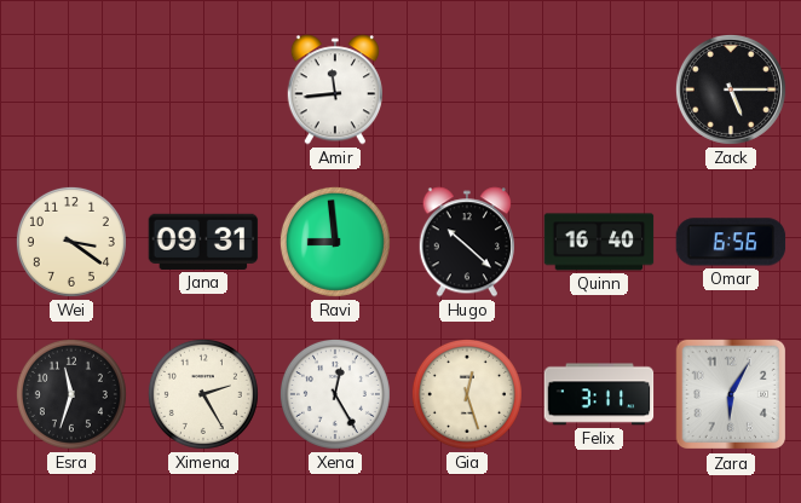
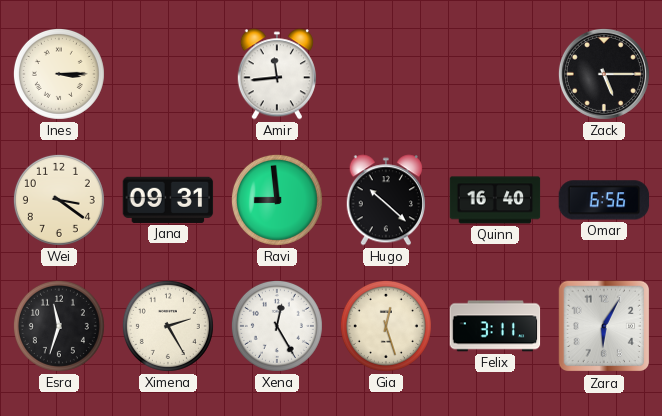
Ines: none -> 3:15 (59, 74)
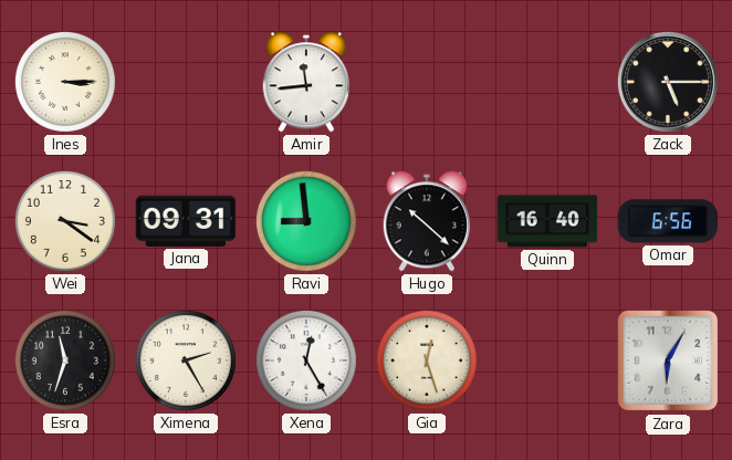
Felix: 3:11 -> none (495, 326)
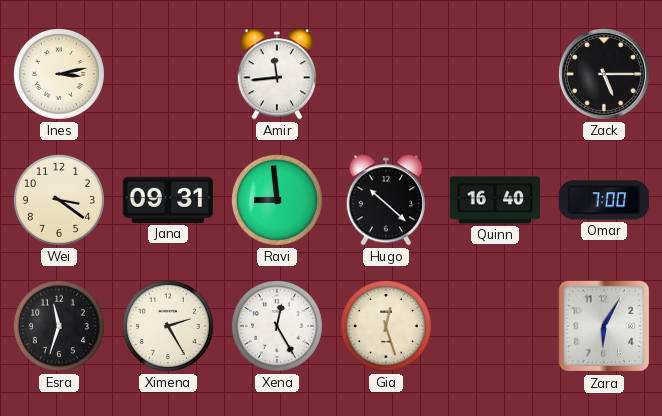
Ines: 3:15 -> 3:13 (59, 74)
Omar: 6:56 -> 7:00 (604, 200)
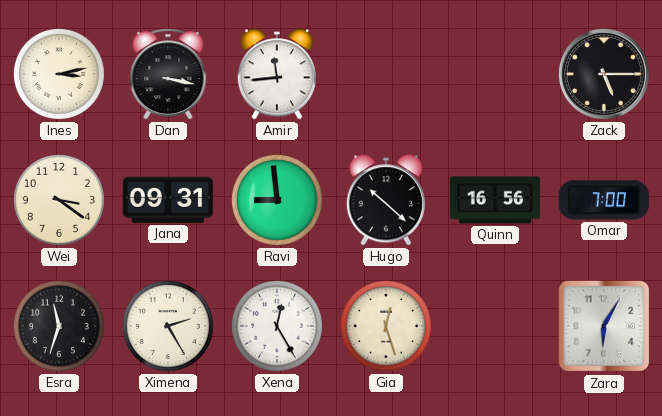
Dan: none -> 3:17 (168, 74)
Quinn: 16:40 -> 16:56 (495, 200)
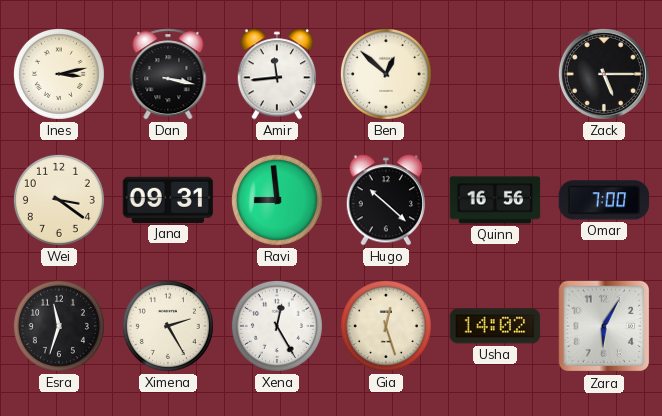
Ben: none -> 12:52 (386, 74)
Usha: none -> 14:02 (495, 326)
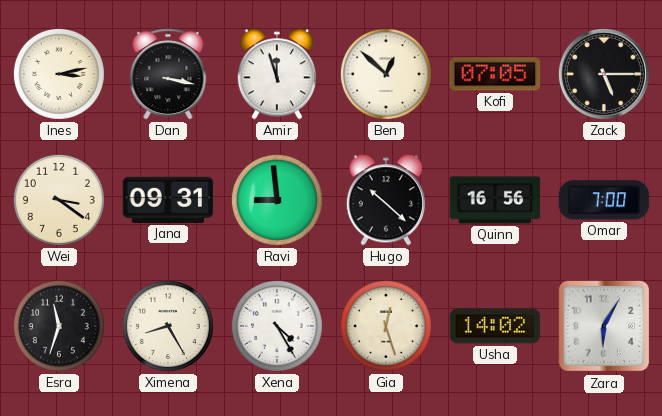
Amir: 11:44 -> 11:57 (277, 74)
Kofi: none -> 07:05 (495, 74)
Ximena: 2:25 -> 8:25 (168, 326)
Xena: 12:25 -> 4:25 (277, 326)
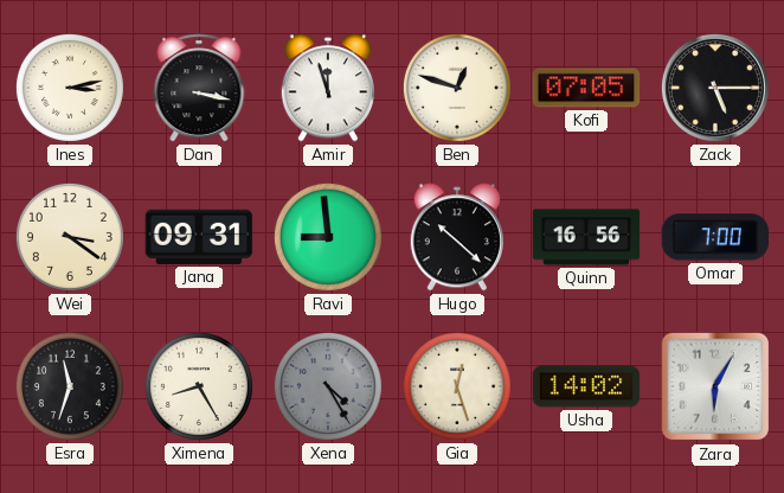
Ben: 12:52 -> 12:48 (457, 88)
Xena dial: white -> grey (328, 386)
